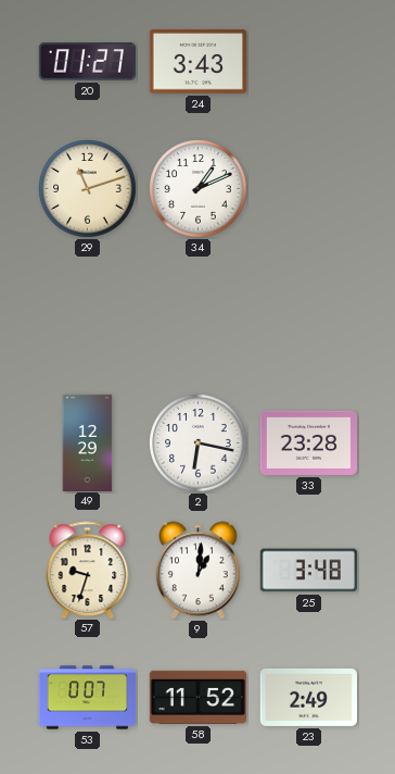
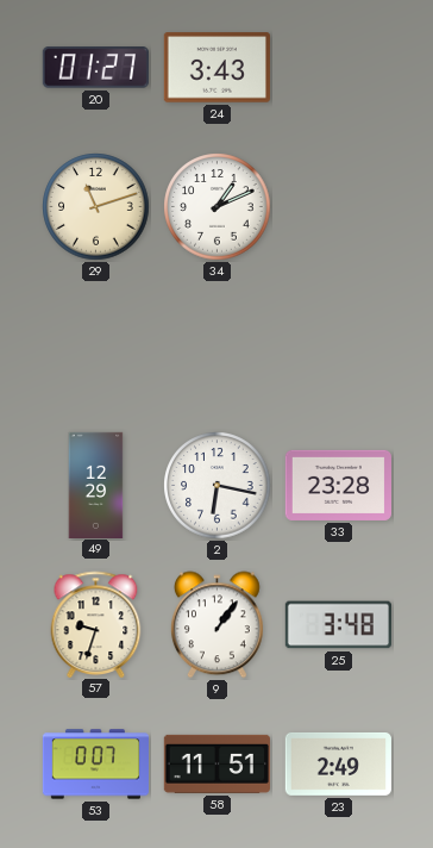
9: 1:01 -> 1:06 (216, 625)
58: 11:52 -> 11:51 (216, 763)
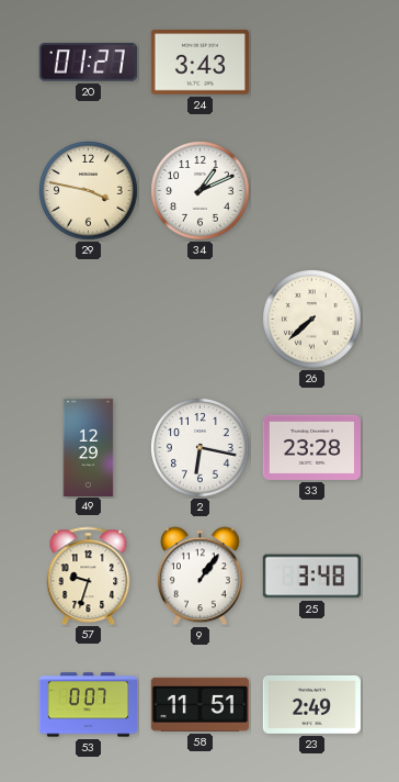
29: 11:12 -> 3:47 (89, 191)
26: none -> 7:38 (312, 320)
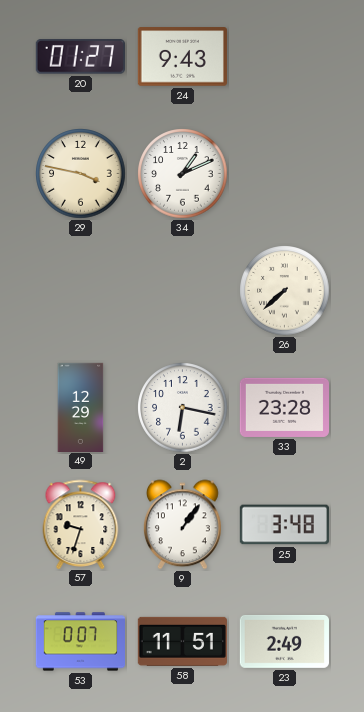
24: 3:43 -> 9:43 (182, 57)
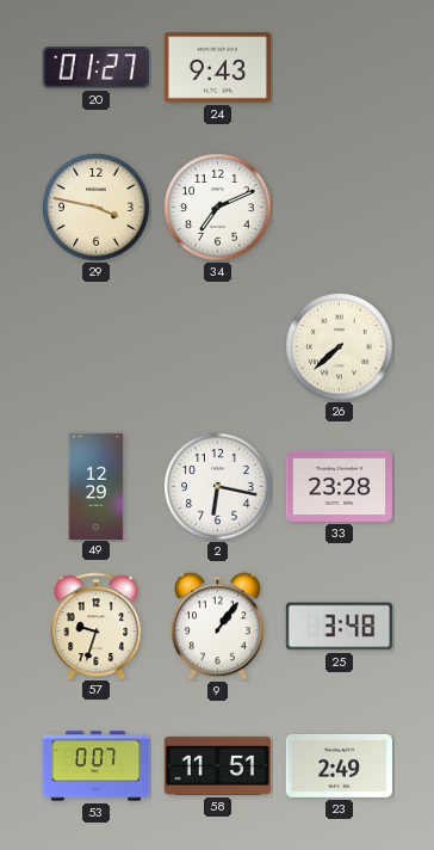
34: 1:11 -> 7:11 (218, 208)
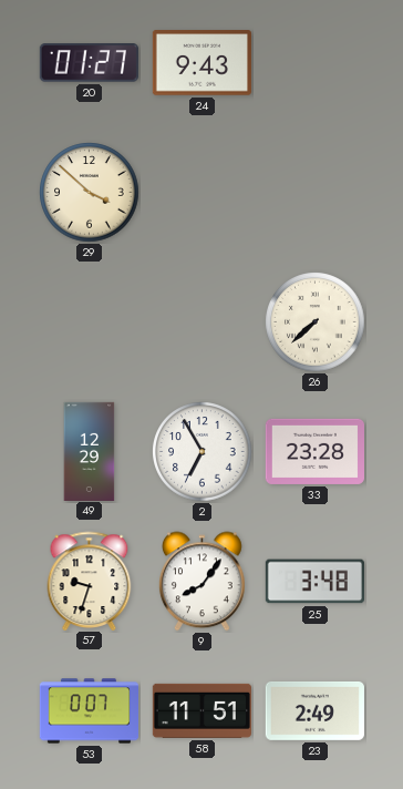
29: 3:47 -> 3:52 (90, 193)
34: 7:11 -> none (218, 208)
2: 6:17 -> 6:55 (203, 452)
9: 1:06 -> 8:06 (201, 582)
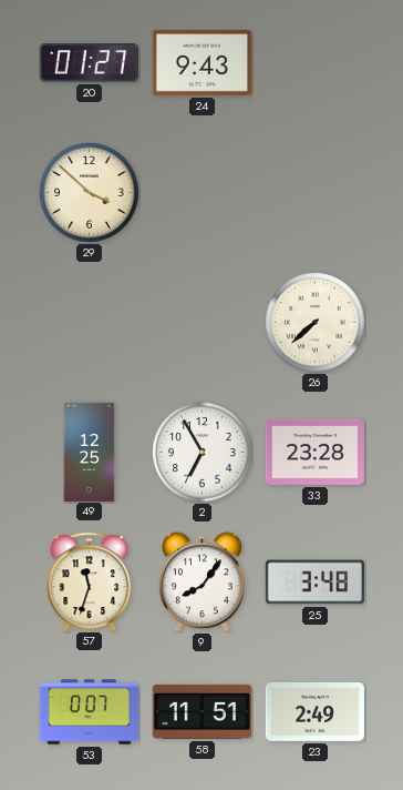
49: 12:29 -> 12:25 (90, 452)
57: 9:33 -> 11:33 (90, 581)
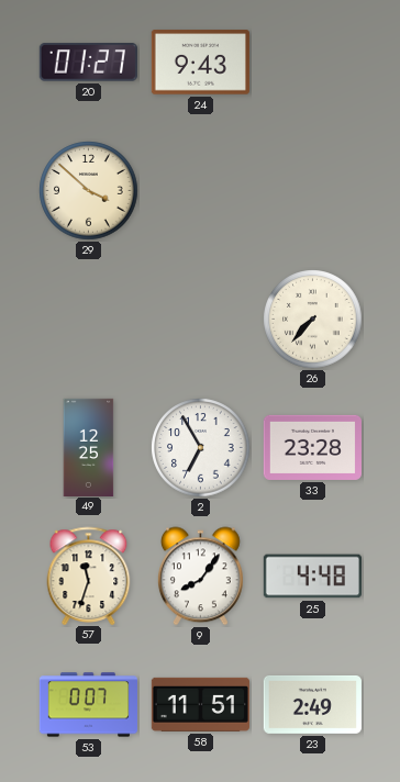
26: 7:38 -> 7:37 (313, 320)
25: 3:48 -> 4:48 (312, 577)
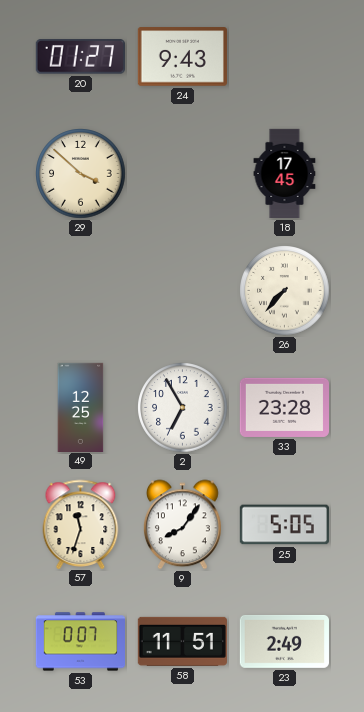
18: none -> 17:45 (285, 174)
25: 4:48 -> 5:05 (284, 525)
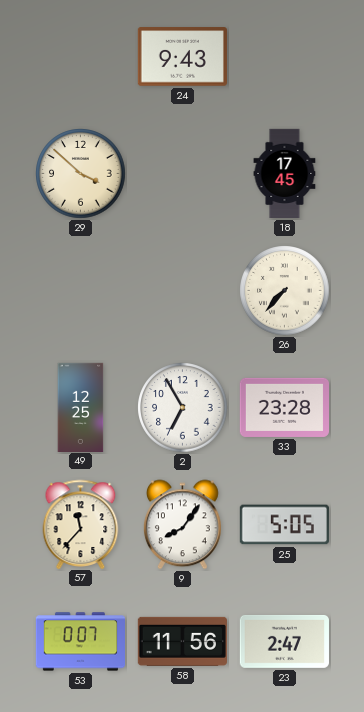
20: 01:27 -> none (80, 57)
57: 11:33 -> 11:37 (81, 524)
58: 11:51 -> 11:56 (182, 641)
23: 2:49 -> 2:47 (284, 641)
